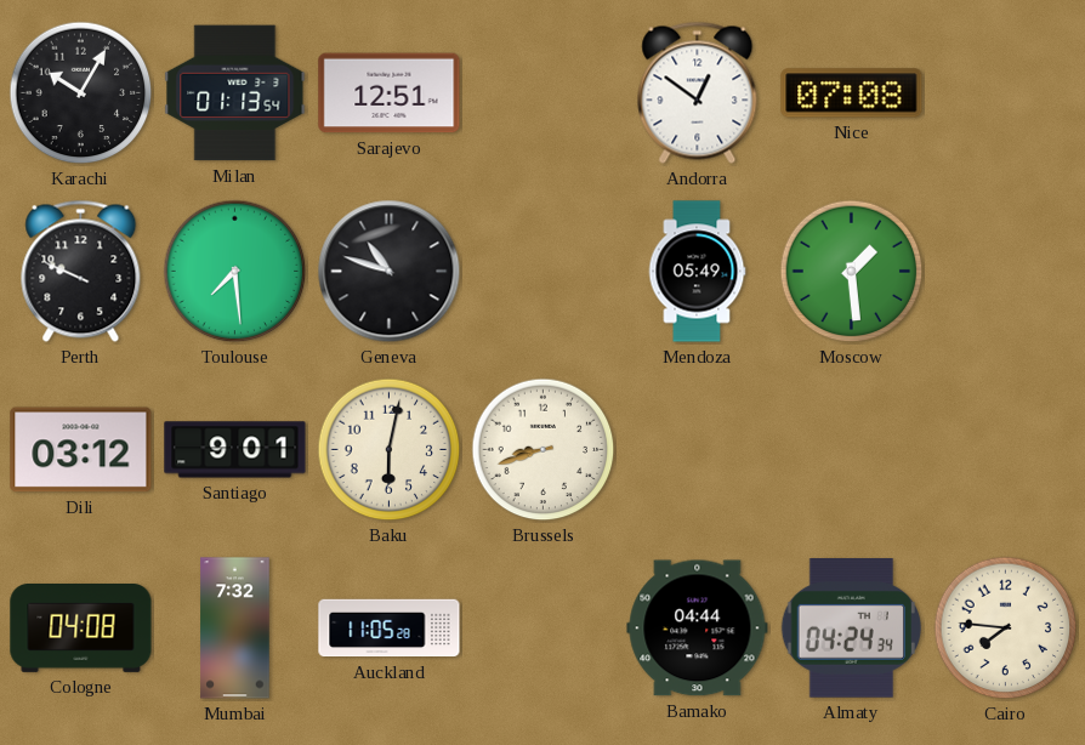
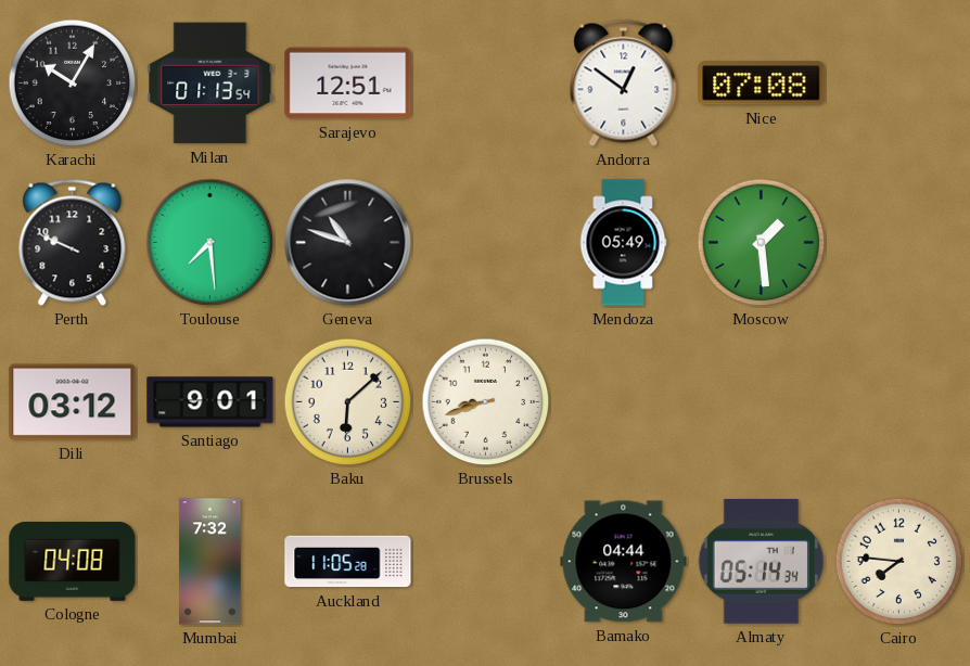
Baku: 6:02 -> 6:08 (348, 402)
Almaty: 04:24 -> 05:14 (761, 562)
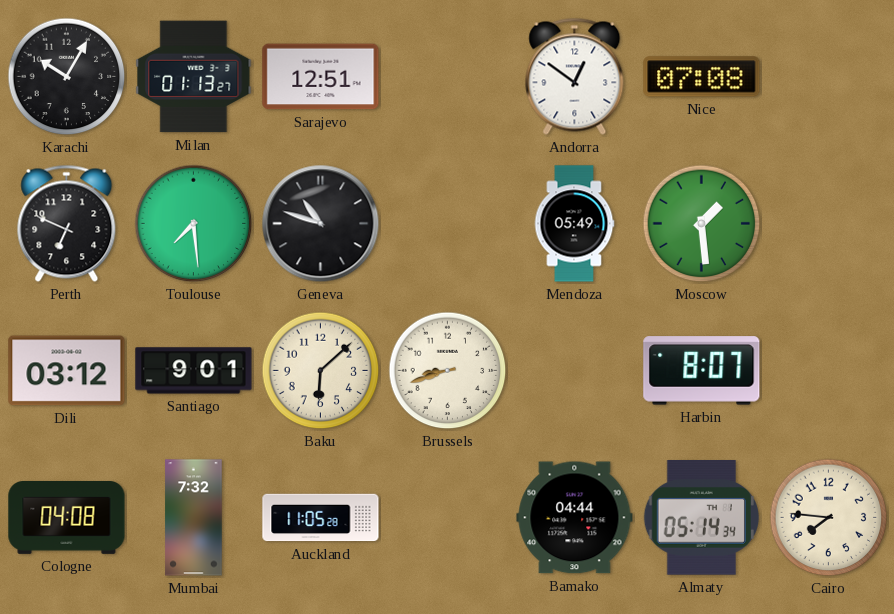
Milan: 01:13:54 -> 01:13:27 (194, 77)
Perth: 9:49 -> 6:49 (67, 223)
Harbin: none -> 8:07 (702, 371)
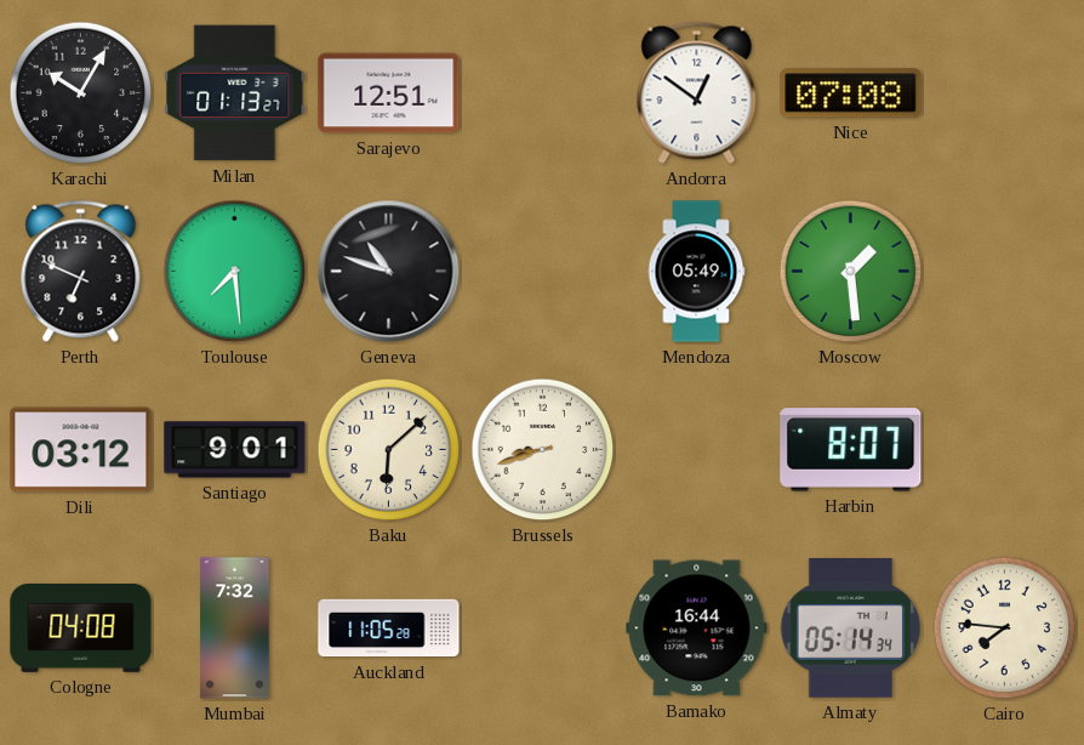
Bamako: 04:44 -> 16:44 (697, 629)
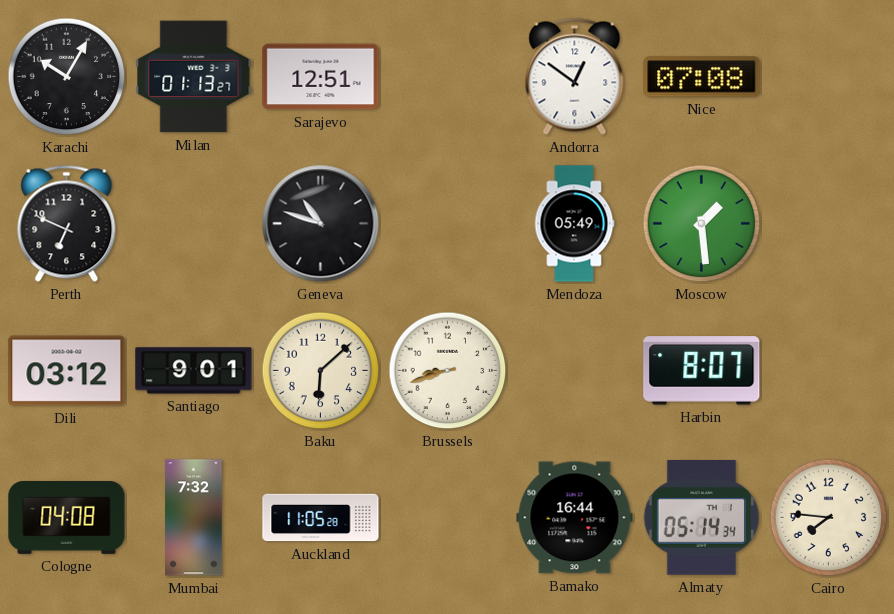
Toulouse: 7:29 -> none (235, 272)
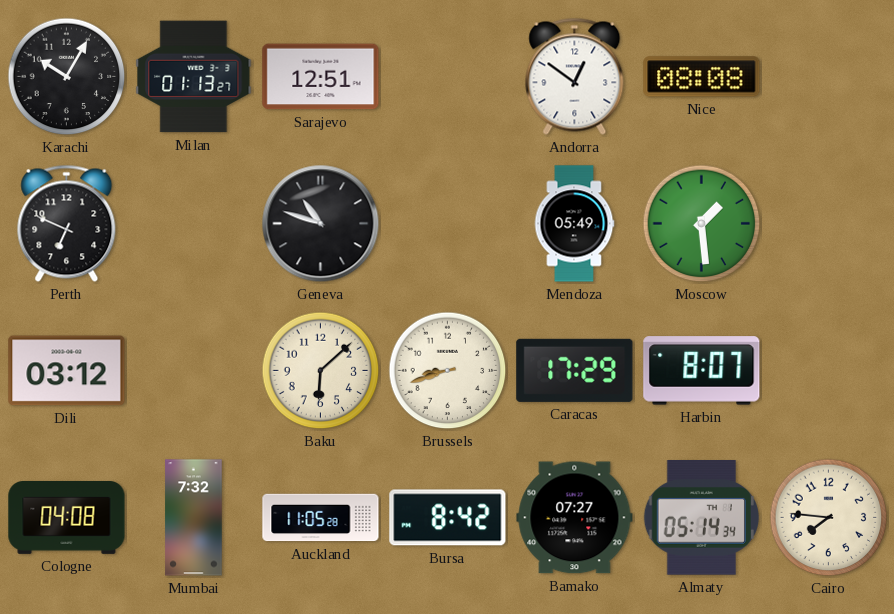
Nice: 07:08 -> 08:08 (702, 77)
Santiago: 9:01 -> none (194, 371)
Caracas: none -> 17:29 (575, 370)
Bursa: none -> 8:42 (448, 518)
Bamako: 16:44 -> 07:27 (575, 518)
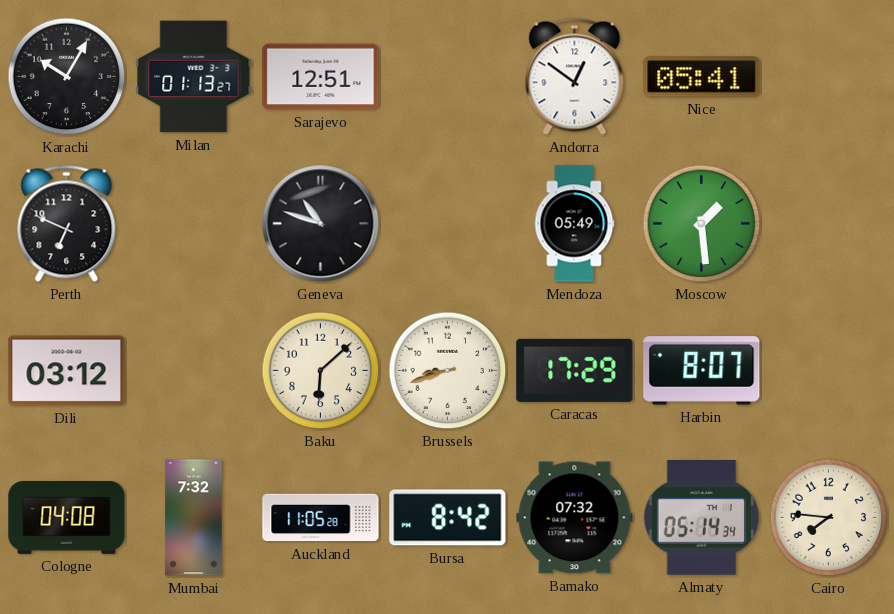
Nice: 08:08 -> 05:41 (702, 77)
Bamako: 07:27 -> 07:32 (575, 518)
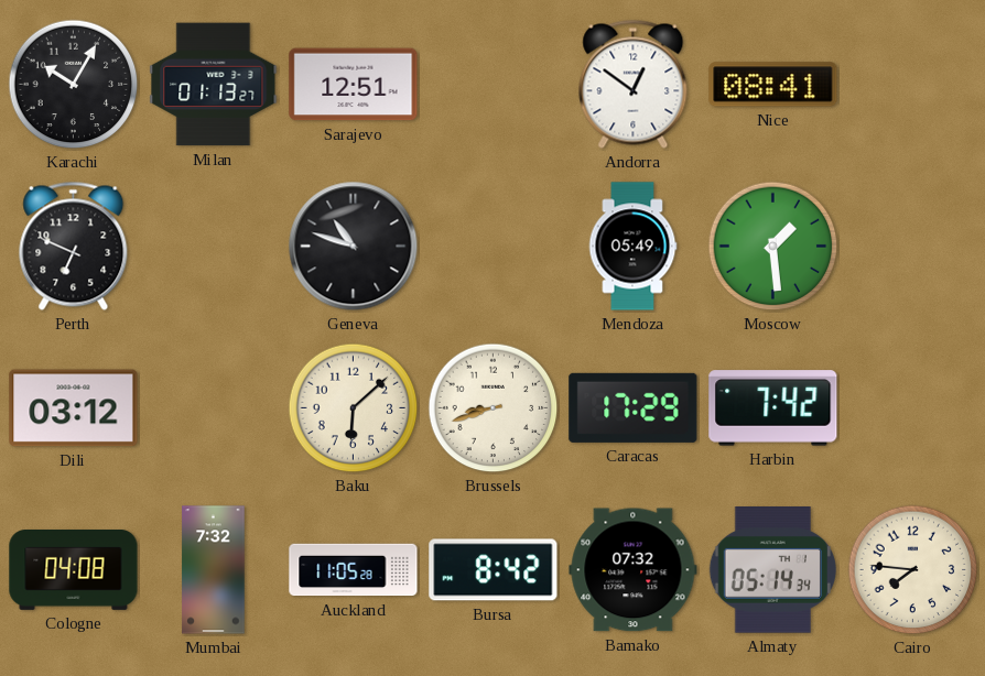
Nice: 05:41 -> 08:41 (773, 85)
Harbin: 8:07 -> 7:42 (773, 408)
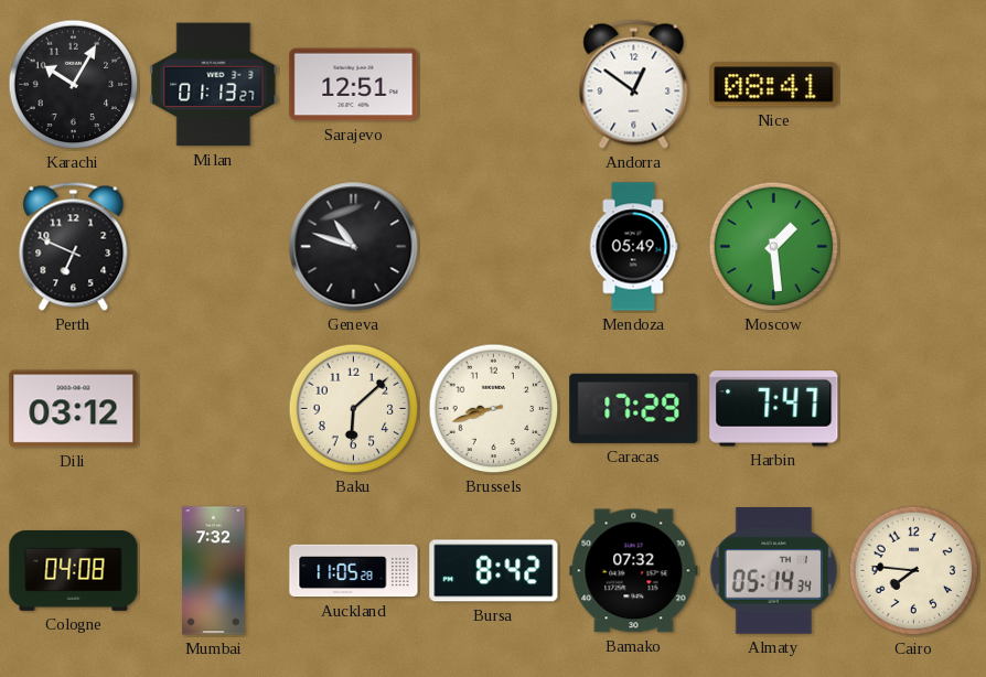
Harbin: 7:42 -> 7:47 (774, 409)
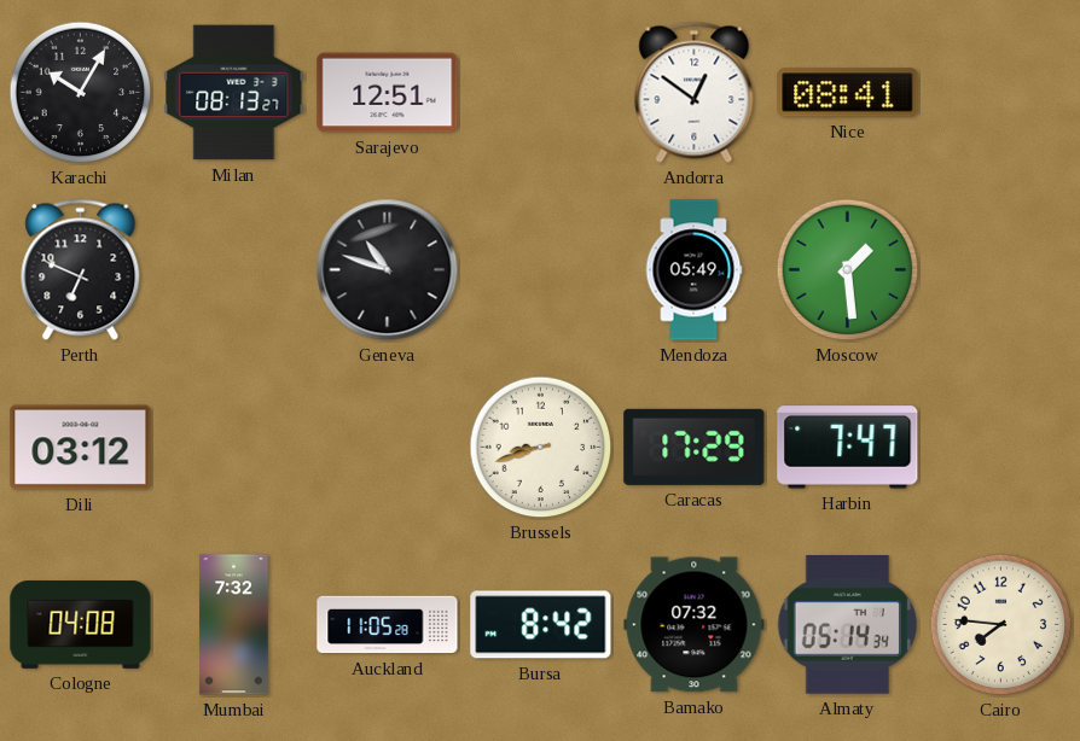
Milan: 01:13 -> 08:13 (234, 93)
Baku: 6:08 -> none (354, 409)
